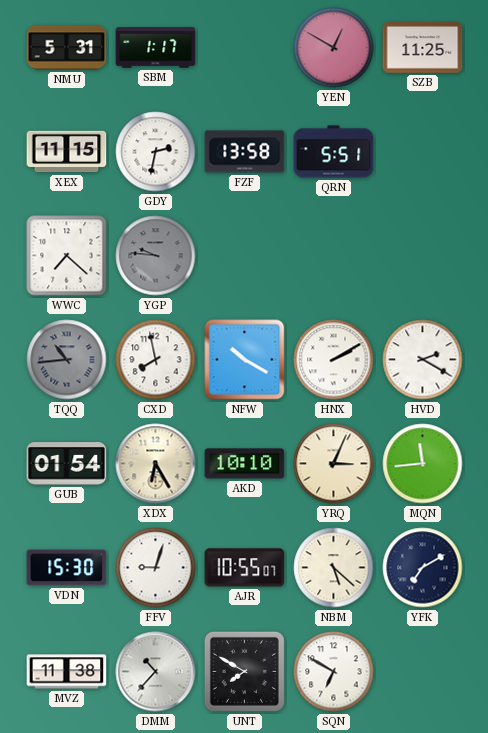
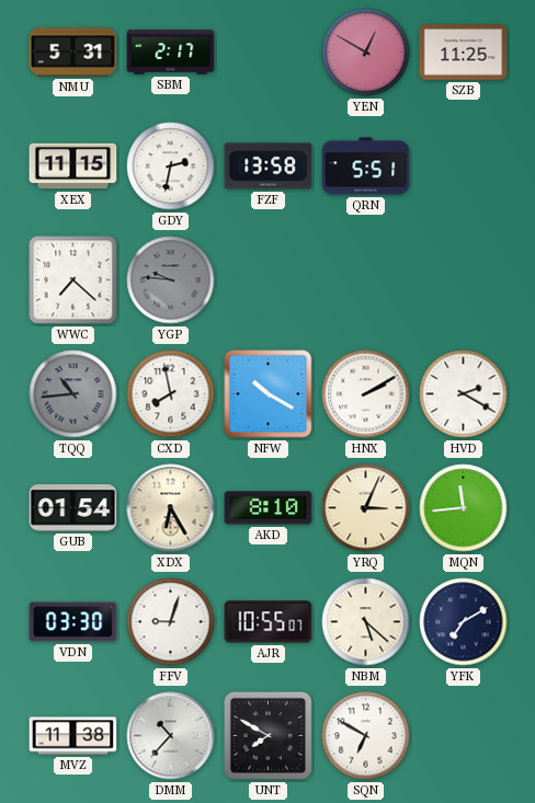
SBM: 1:17 -> 2:17 (171, 53)
AKD: 10:10 -> 8:10 (269, 508)
VDN: 15:30 -> 03:30 (73, 622)
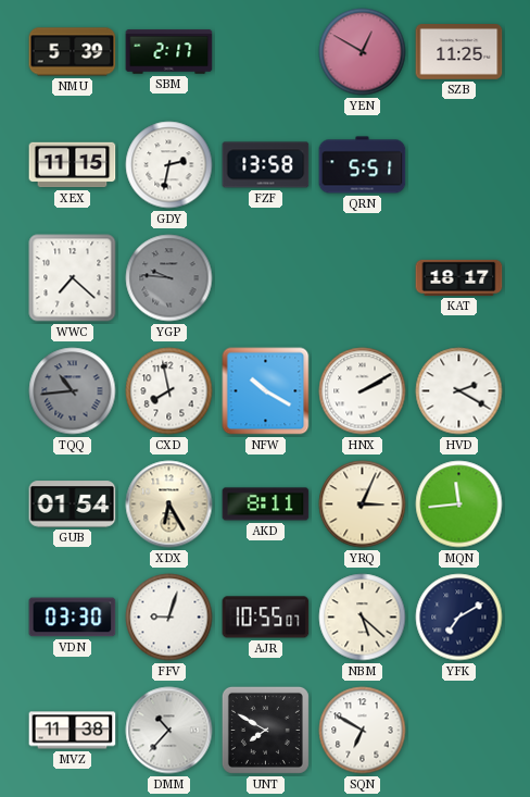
NMU: 5:31 -> 5:39 (73, 52)
KAT: none -> 18:17 (459, 277)
AKD: 8:10 -> 8:11 (266, 505)
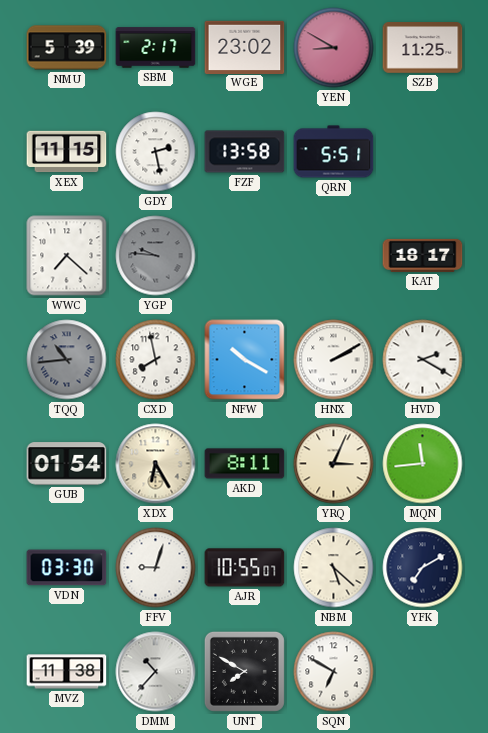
WGE: none -> 23:02 (245, 47)
YEN: 12:50 -> 8:50 (334, 48)
GDY: 2:32 -> 2:28 (156, 152)
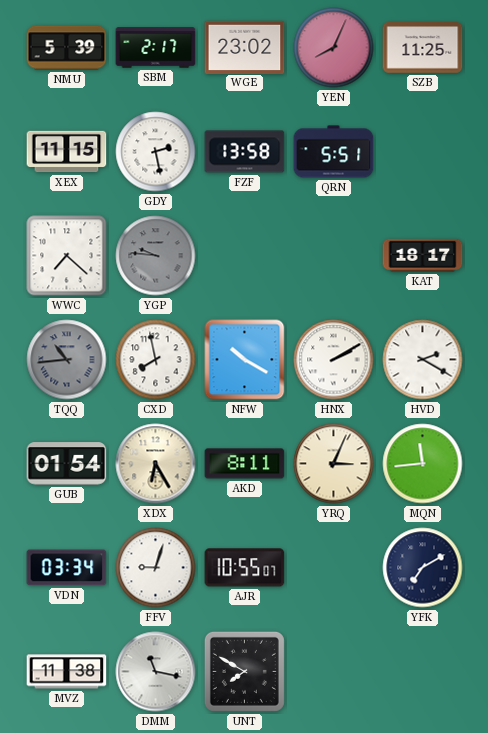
YEN: 8:50 -> 8:04 (334, 48)
VDN: 03:30 -> 03:34 (67, 568)
NBM: 5:22 -> none (334, 568)
DMM: 10:37 -> 11:17 (156, 672)
SQN: 6:50 -> none (334, 672)
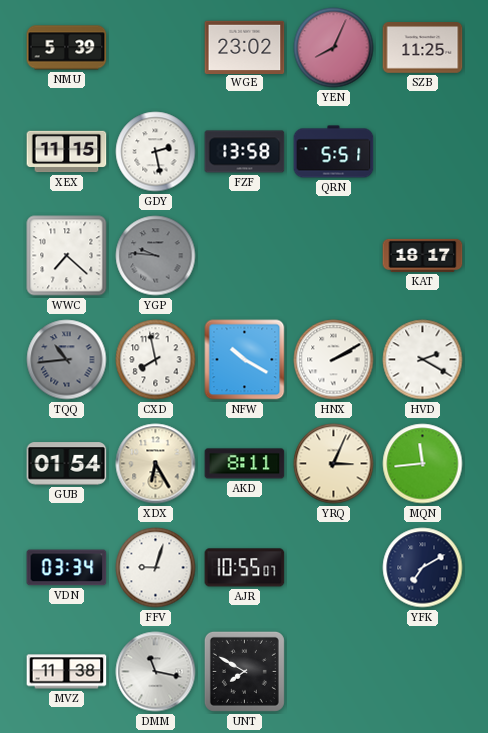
SBM: 2:17 -> none (156, 48)
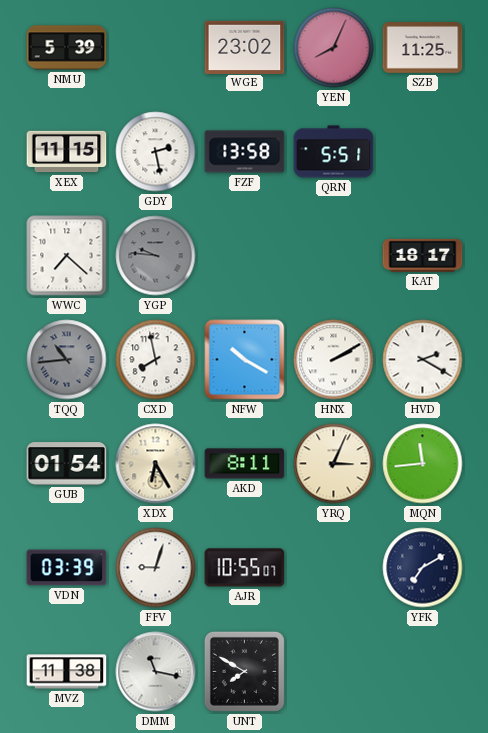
VDN: 03:34 -> 03:39 (67, 568)
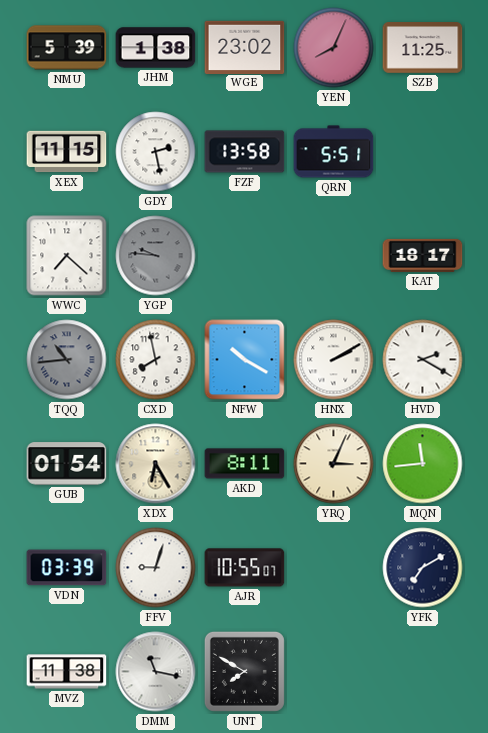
JHM: none -> 1:38 (156, 48)
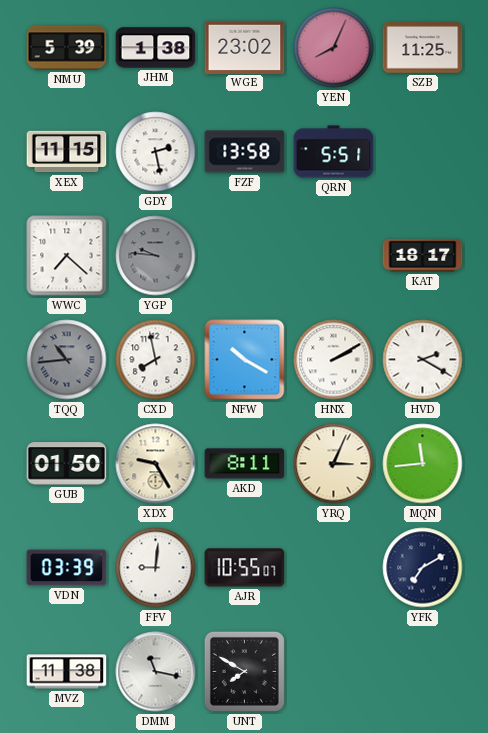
GUB: 01:54 -> 01:50 (67, 464)
XDX: 6:25 -> 9:25 (156, 464)
FFV: 9:03 -> 9:01 (156, 568)
